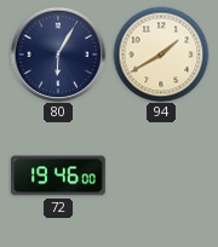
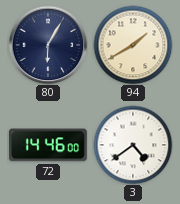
72: 19:46 -> 14:46 (48, 145)
3: none -> 4:39 (133, 145)
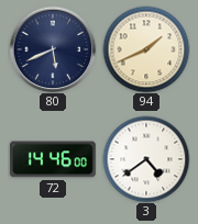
80: 6:05 -> 5:41 (53, 49)
94: 1:40 -> 1:41 (146, 49)
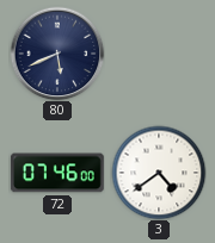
94: 1:41 -> none (146, 49)
72: 14:46 -> 07:46 (57, 173)
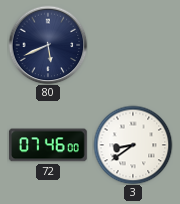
3: 4:39 -> 8:39 (133, 145)
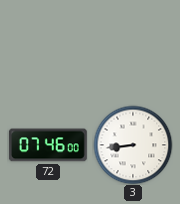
80: 5:41 -> none (48, 45)
3: 8:39 -> 8:44 (133, 145)
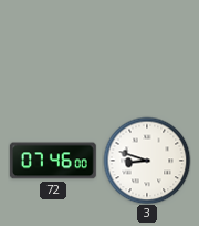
3: 8:44 -> 8:48 (147, 161)
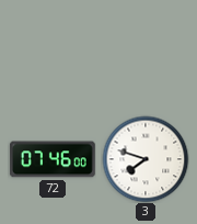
3: 8:48 -> 7:48 (146, 159)
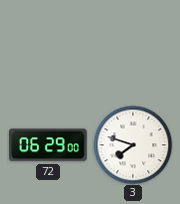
72: 07:46 -> 06:29 (48, 145)
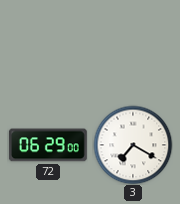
3: 7:48 -> 7:20 (133, 145)
